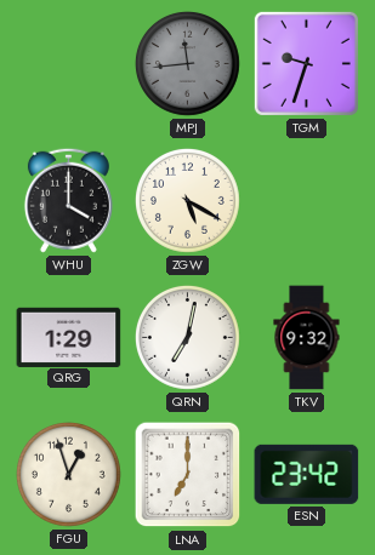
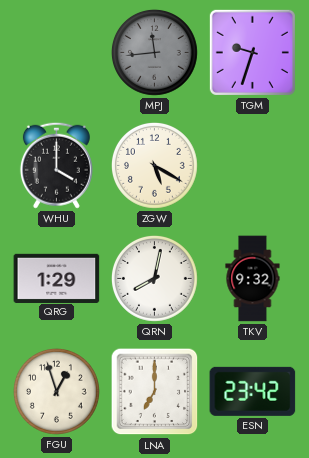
QRN: 7:02 -> 8:02 (154, 278)
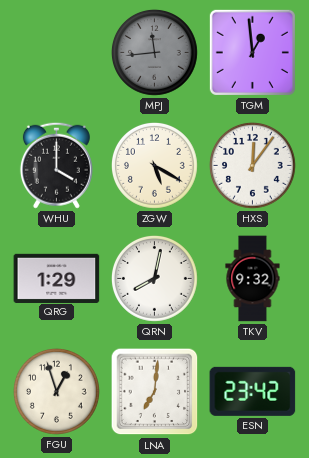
TGM: 9:33 -> 12:59 (252, 52)
HXS: none -> 12:06 (252, 165)
LNA: 7:00 -> 7:01 (155, 392)
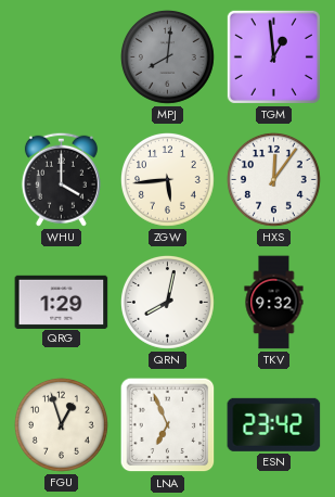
MPJ: 11:44 -> 8:01 (167, 56)
ZGW: 5:20 -> 5:44 (167, 179)
LNA: 7:01 -> 6:56 (168, 425)
